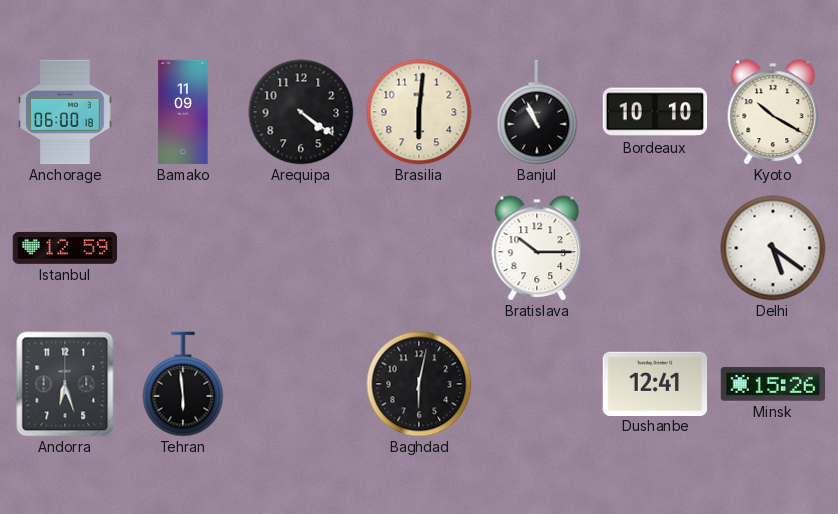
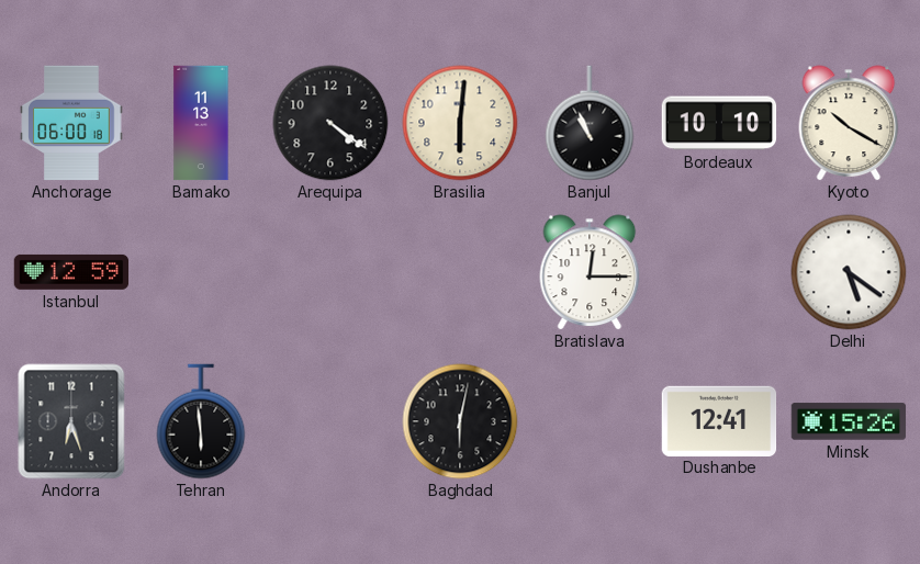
Bamako: 11:09 -> 11:13 (201, 123)
Bratislava: 10:15 -> 12:15 (590, 272)
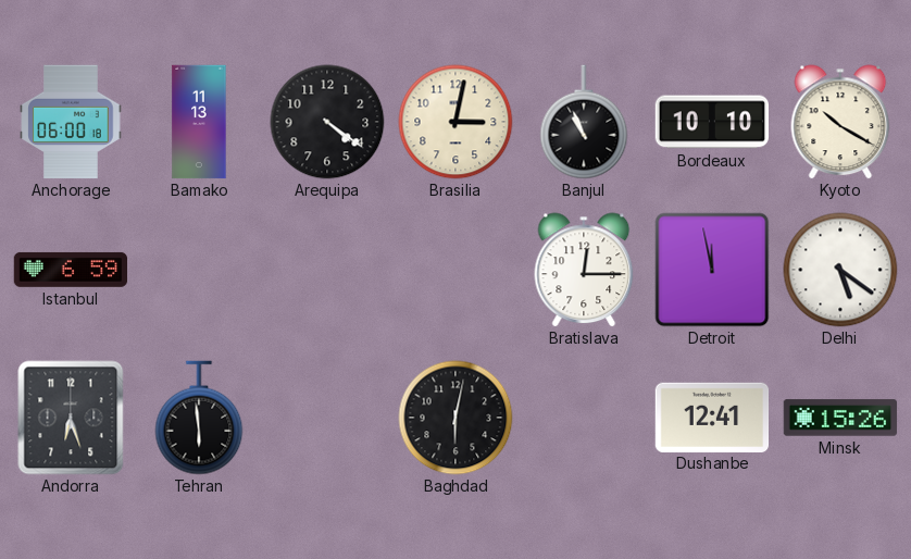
Brasilia: 6:01 -> 3:02 (455, 122)
Istanbul: 12:59 -> 6:59 (71, 270)
Detroit: none -> 11:58 (712, 270)
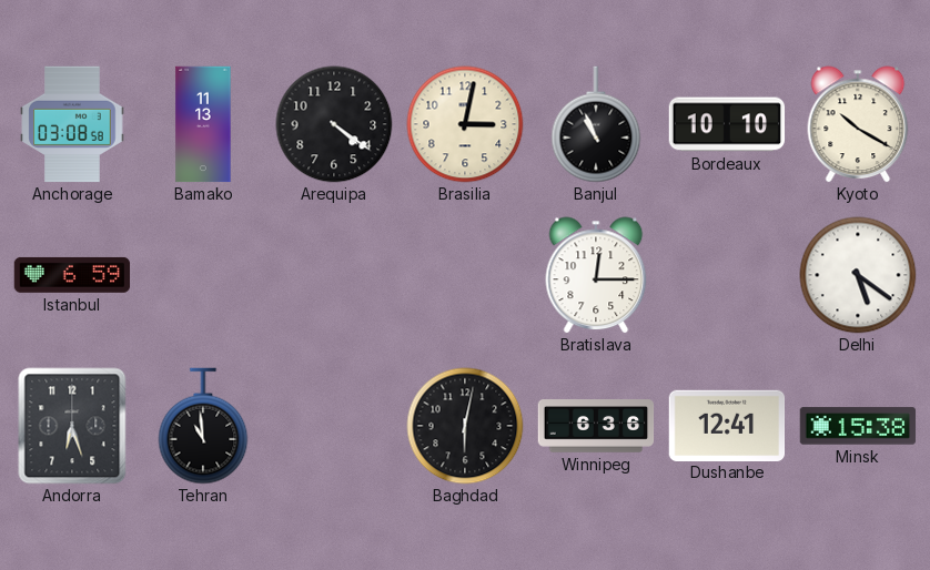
Anchorage: 06:00 -> 03:08 (72, 124)
Detroit: 11:58 -> none (712, 270)
Tehran: 5:59 -> 10:59 (203, 426)
Winnipeg: none -> 6:36 (596, 427)
Minsk: 15:26 -> 15:38 (858, 426)
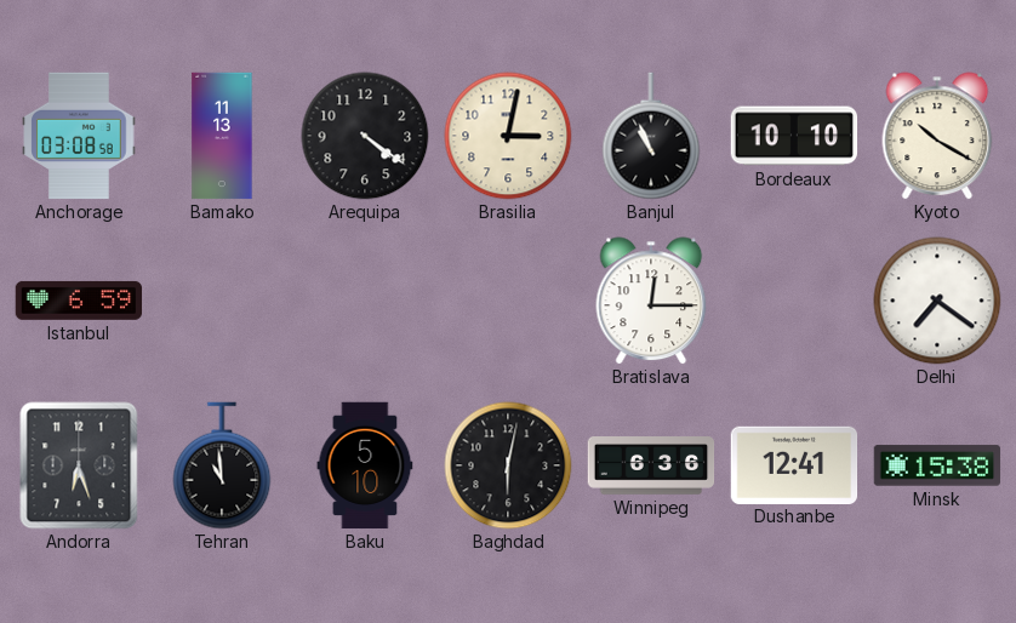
Delhi: 5:21 -> 7:21 (937, 301)
Baku: none -> 5:10 (365, 465)
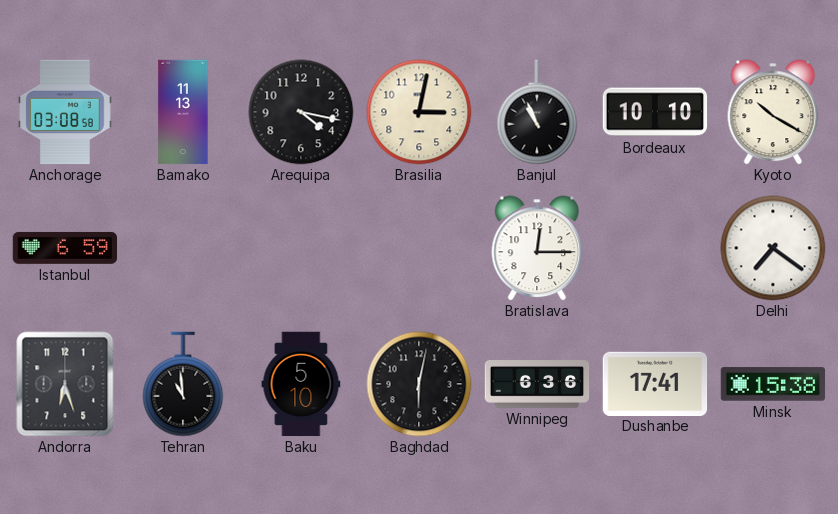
Arequipa: 4:21 -> 4:17 (301, 112)
Dushanbe: 12:41 -> 17:41 (655, 383)
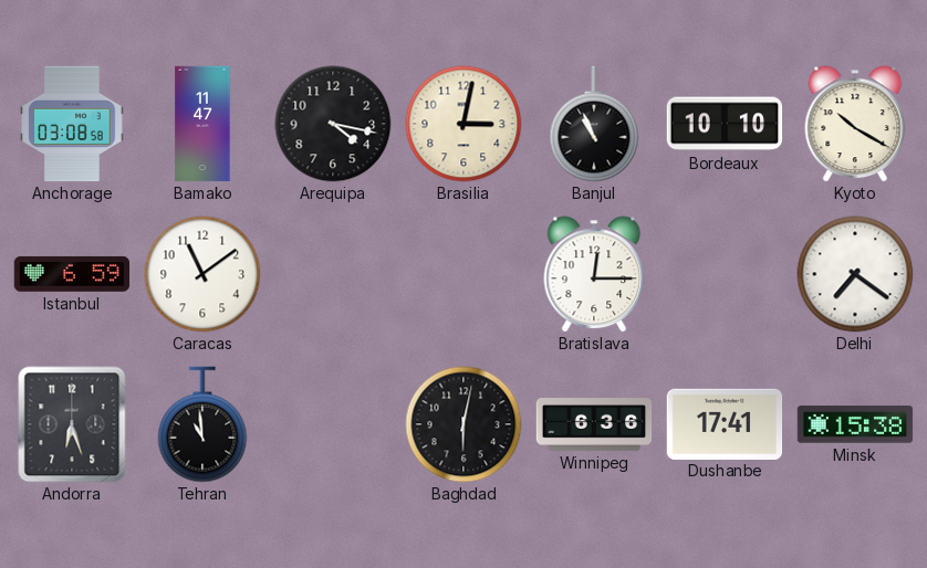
Bamako: 11:13 -> 11:47 (202, 124)
Caracas: none -> 11:09 (202, 274)
Baku: 5:10 -> none (301, 384)
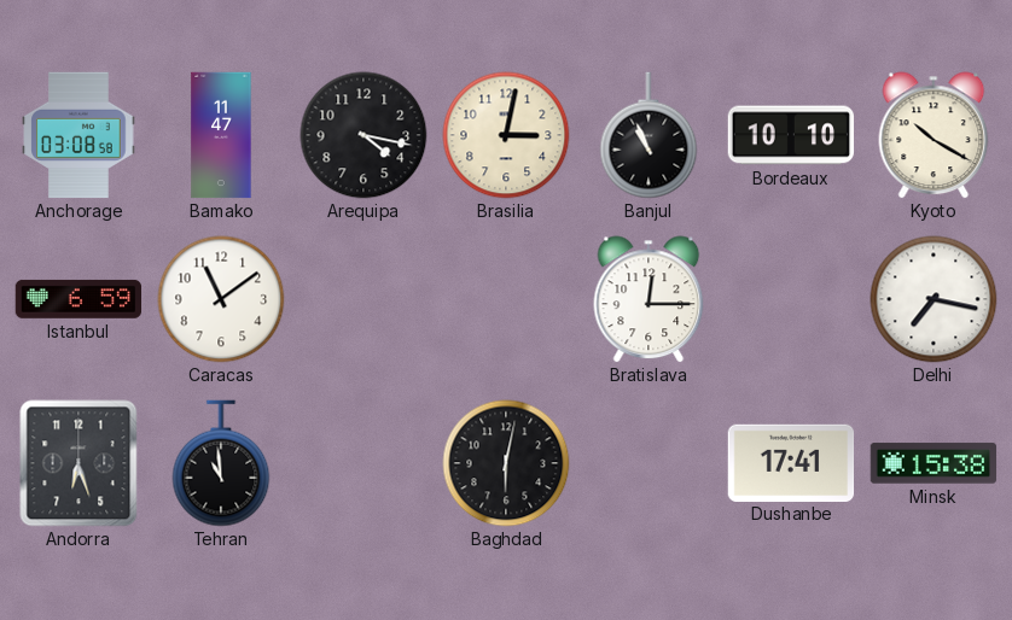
Delhi: 7:21 -> 7:17 (934, 299)
Winnipeg: 6:36 -> none (594, 425)
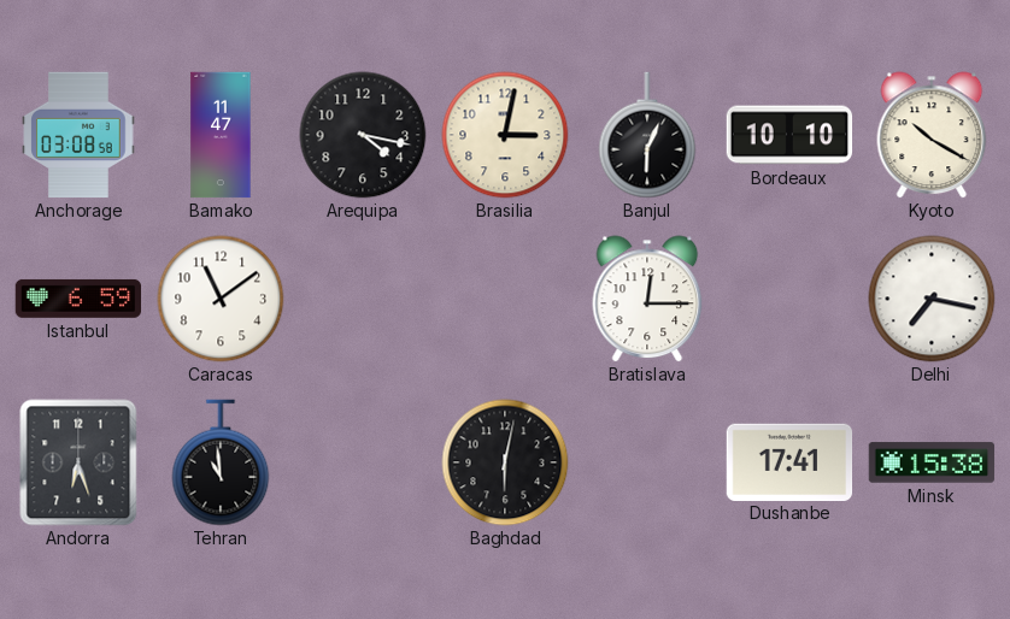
Banjul: 10:56 -> 6:04 (647, 135)
